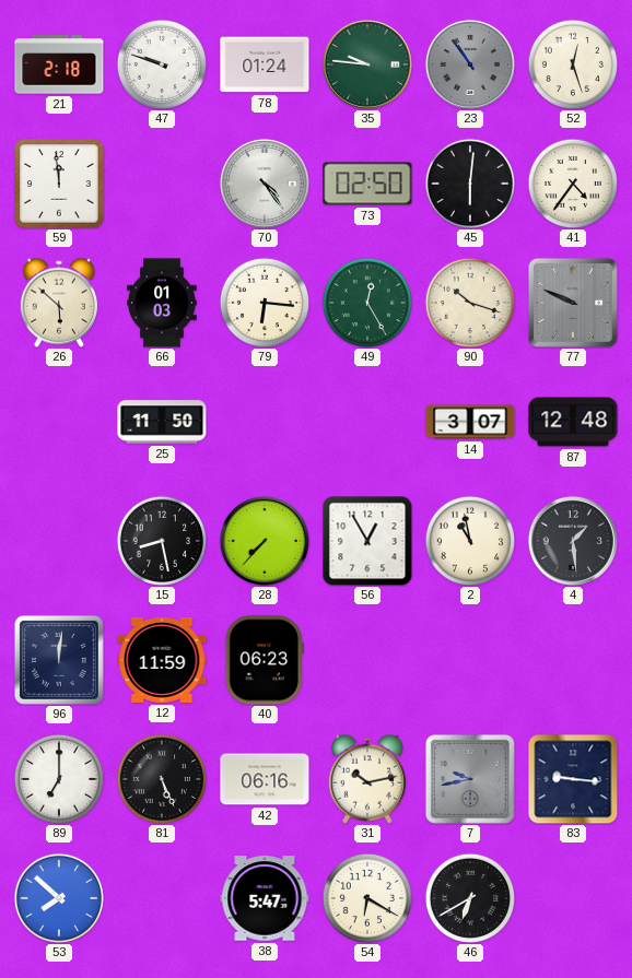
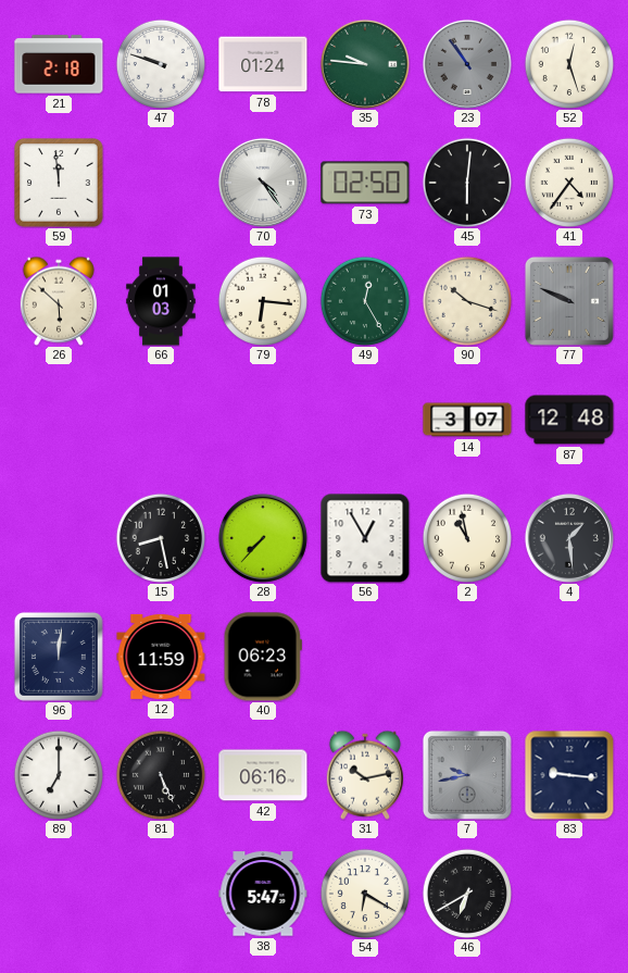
25: 11:50 -> none (162, 422)
53: 7:52 -> none (58, 897)
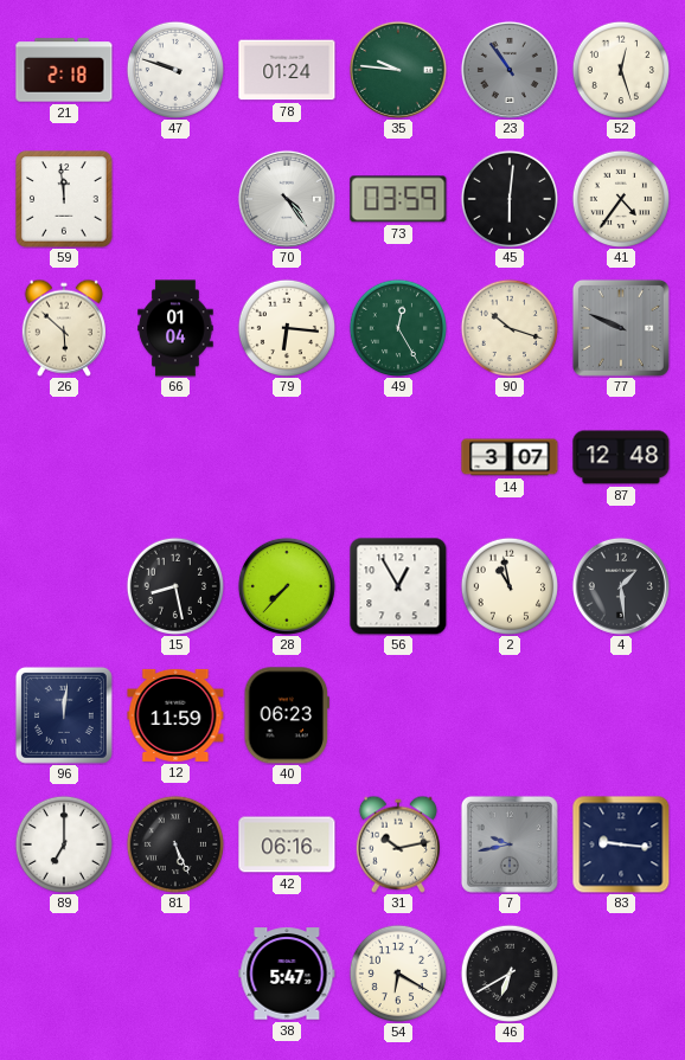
73: 02:50 -> 03:59 (398, 199)
66: 01:03 -> 01:04 (175, 328)
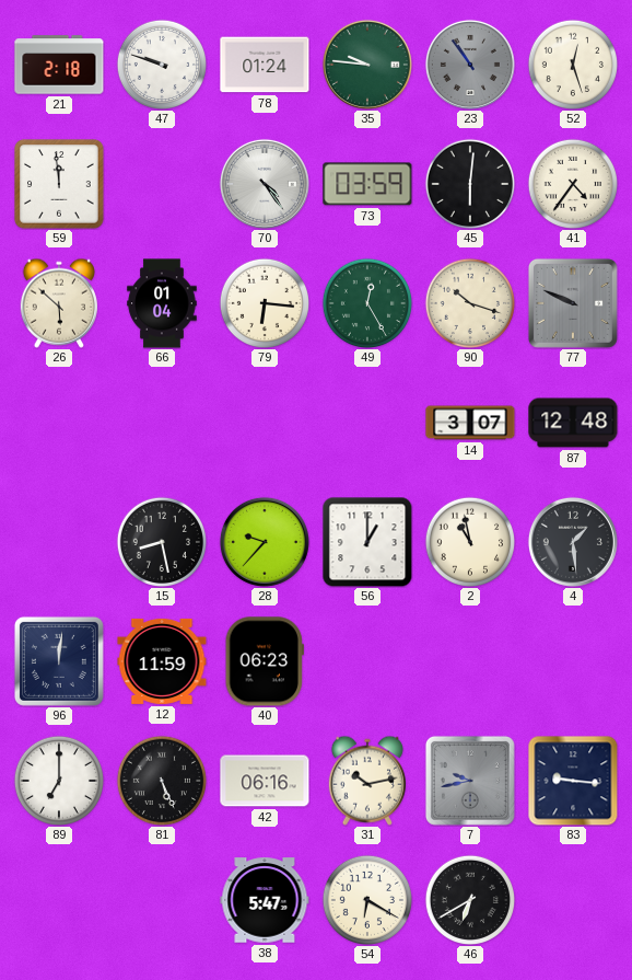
28: 7:37 -> 9:37 (265, 542)
56: 12:55 -> 1:00 (367, 542)
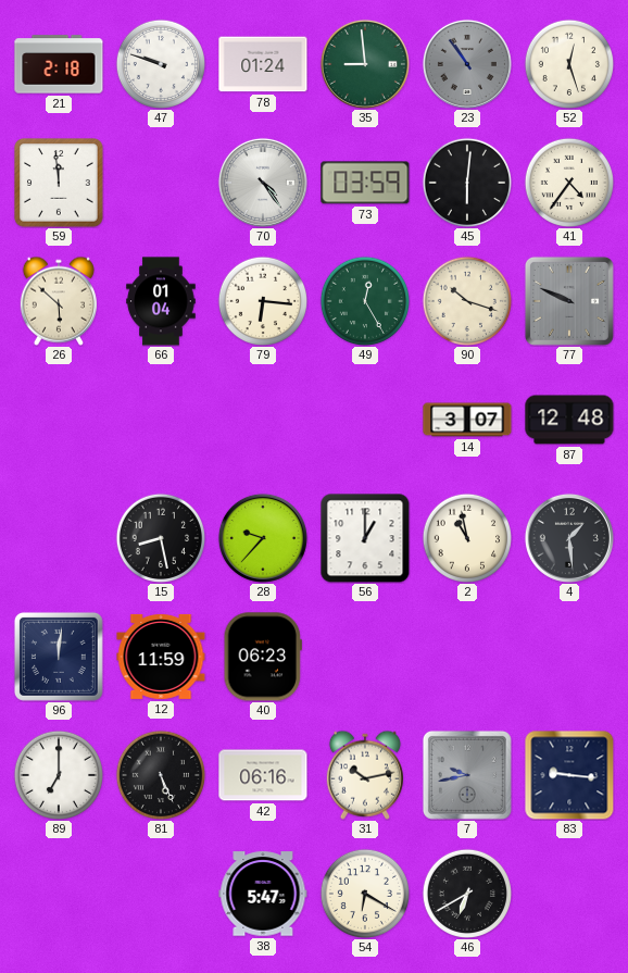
35: 9:46 -> 8:59 (365, 64)
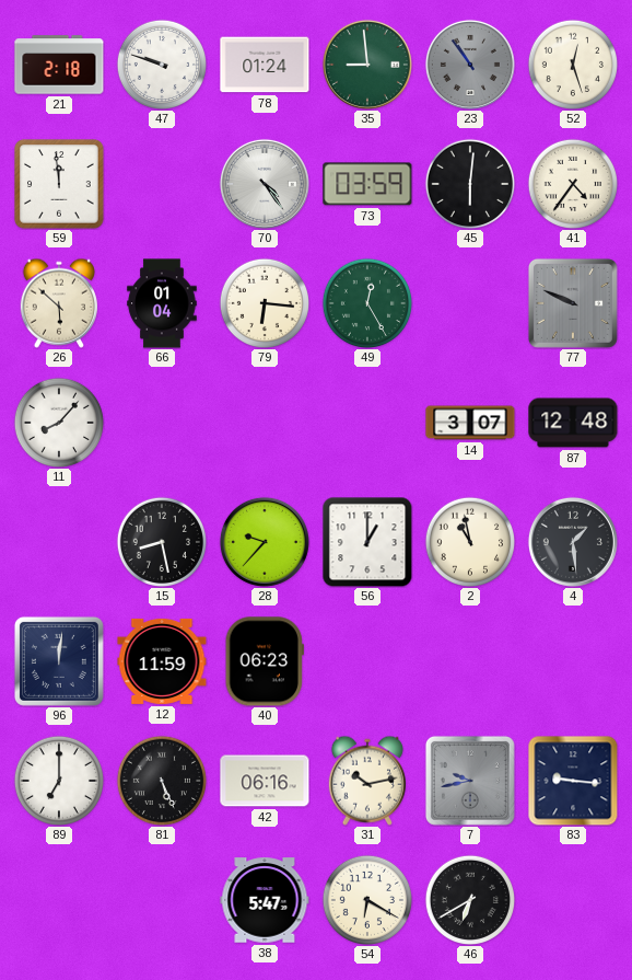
90: 10:18 -> none (466, 300)
11: none -> 8:07 (58, 422)
